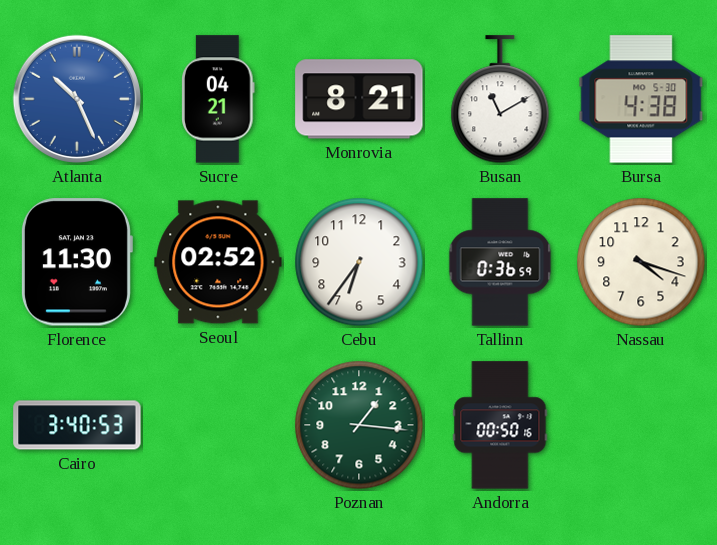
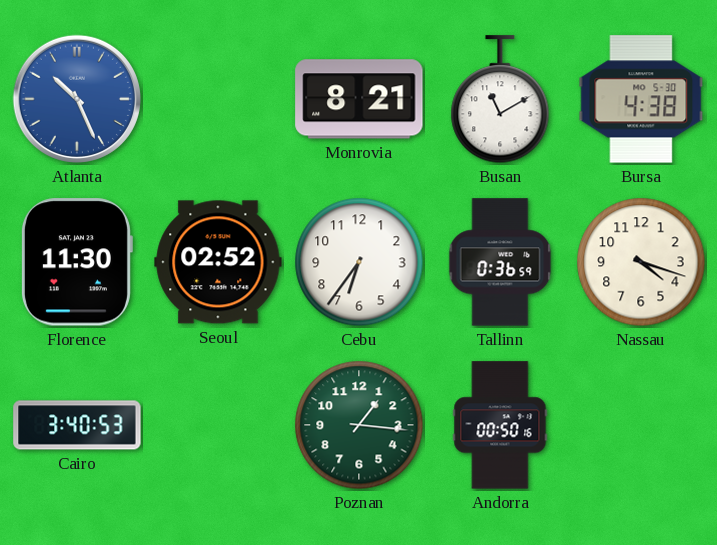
Sucre: 04:21 -> none (218, 99)
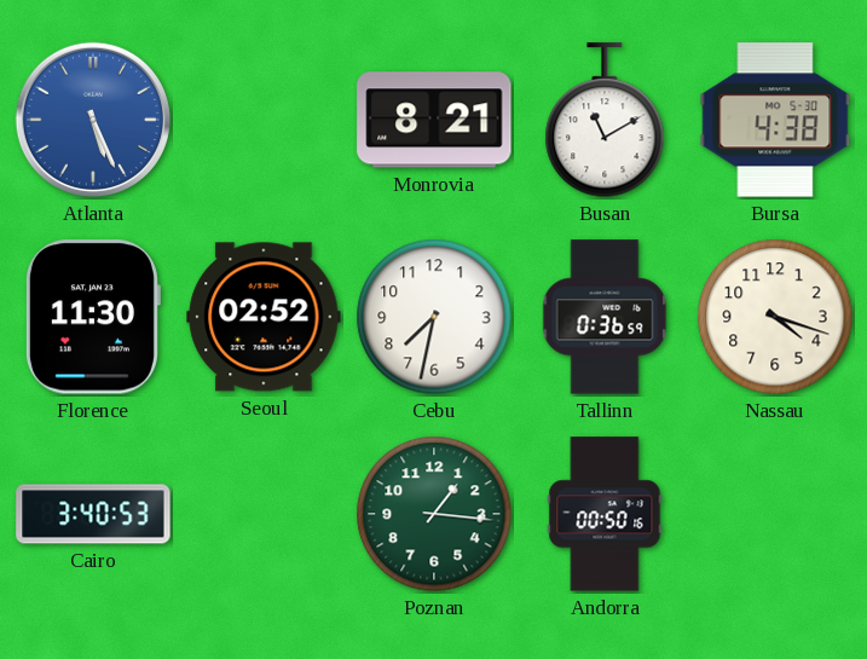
Atlanta: 10:26 -> 5:26 (93, 120)
Cebu: 6:36 -> 7:32 (434, 317)
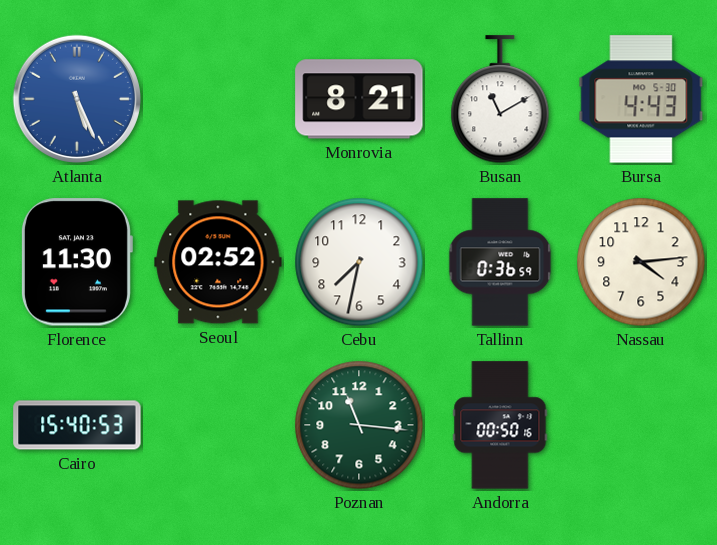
Bursa: 4:38 -> 4:43 (641, 99)
Nassau: 4:18 -> 4:14 (641, 262)
Cairo: 3:40 -> 15:40 (77, 425)
Poznan: 1:16 -> 11:16 (359, 425)
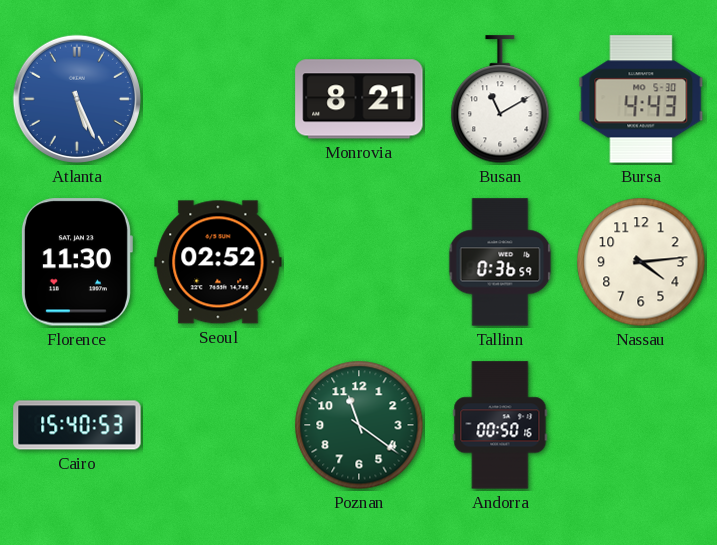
Cebu: 7:32 -> none (359, 262)
Poznan: 11:16 -> 11:21 (359, 425)
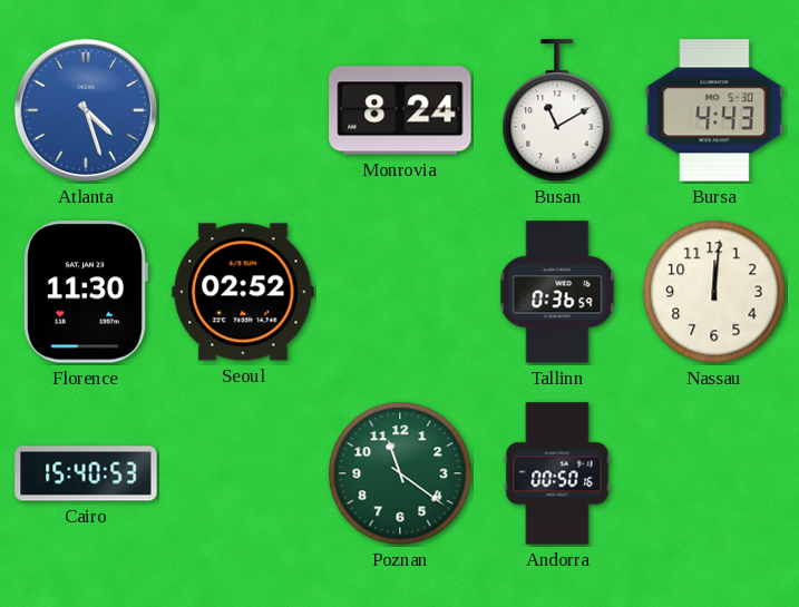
Atlanta: 5:26 -> 4:27 (86, 110)
Monrovia: 8:21 -> 8:24 (400, 110)
Nassau: 4:14 -> 12:01 (714, 292)
